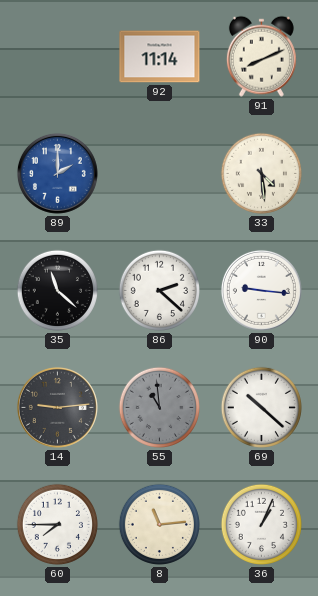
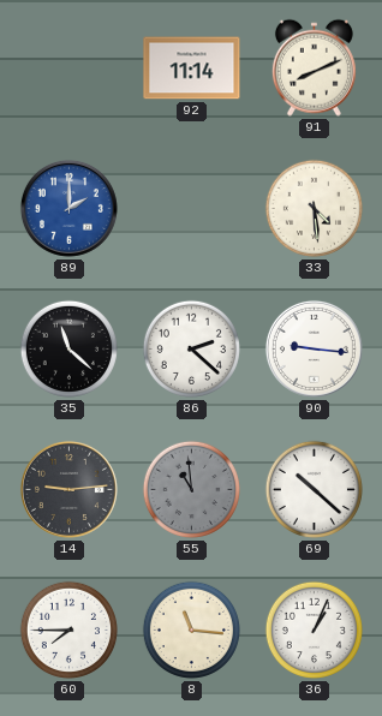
8: 11:14 -> 11:16 (191, 630)
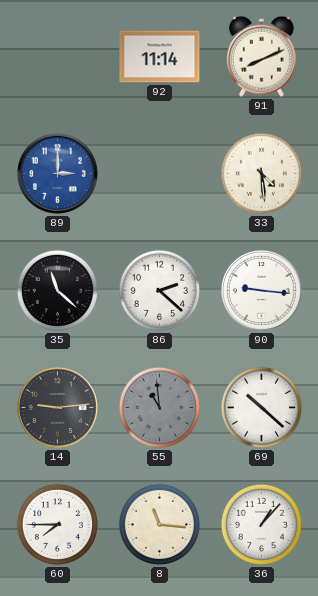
89: 2:00 -> 3:00 (57, 173)
36: 1:04 -> 1:07 (261, 524)
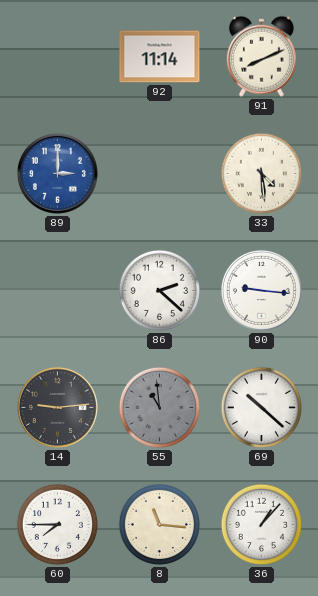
35: 11:22 -> none (57, 290)
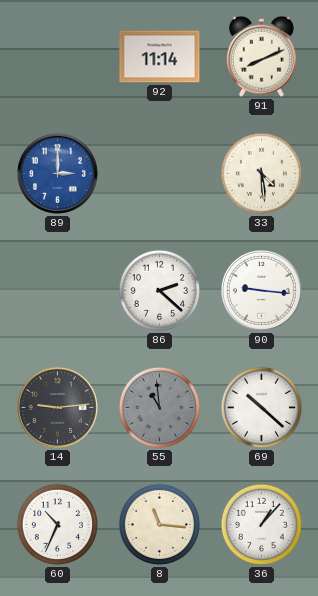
60: 7:45 -> 10:34 (57, 524)
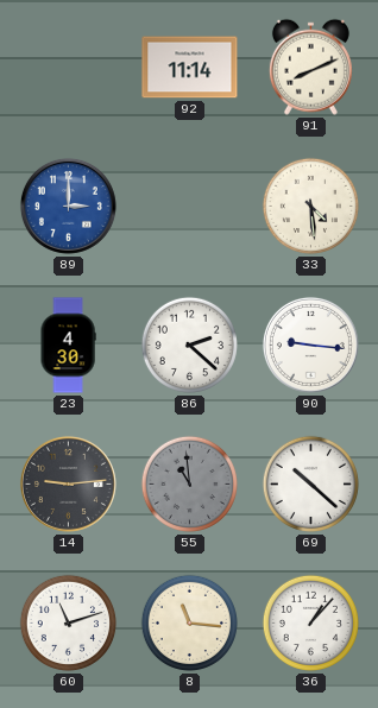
23: none -> 4:30 (68, 346)
60: 10:34 -> 11:12 (68, 622)
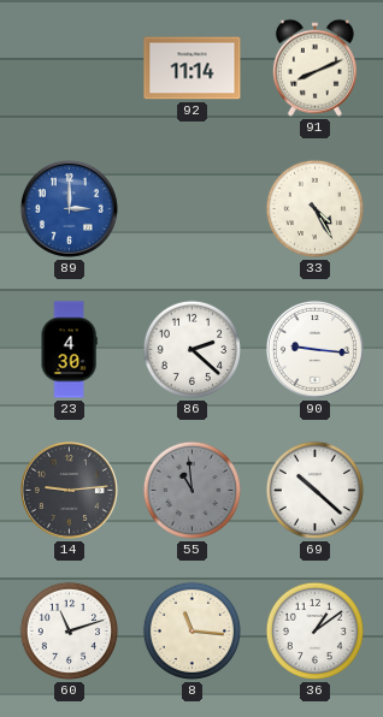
33: 4:29 -> 4:25 (314, 208)
36: 1:07 -> 1:09 (314, 630)
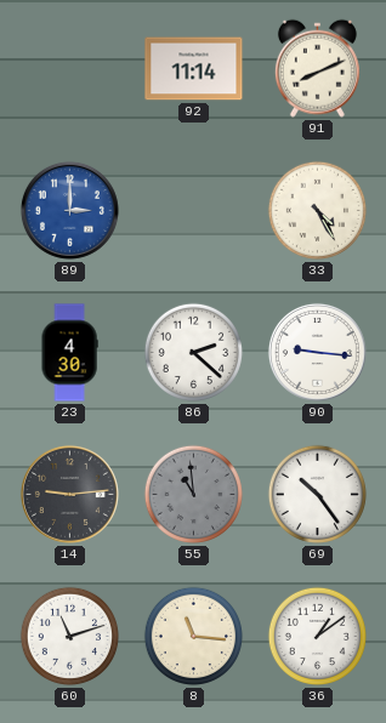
69: 10:22 -> 10:24 (317, 494)
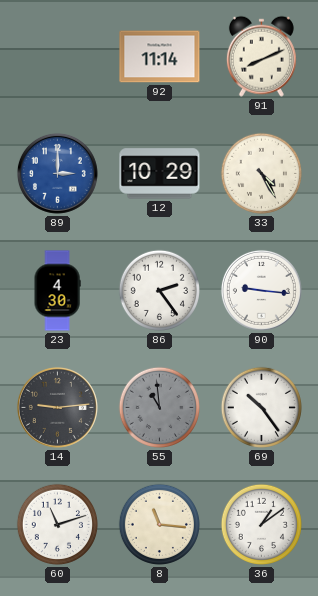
12: none -> 10:29 (160, 174)
86: 2:22 -> 2:24 (159, 290)
